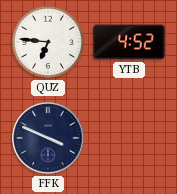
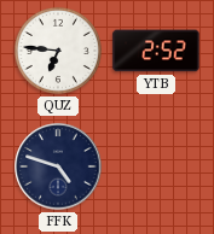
YTB: 4:52 -> 2:52 (156, 51)
FFK: 3:49 -> 4:48 (58, 166)
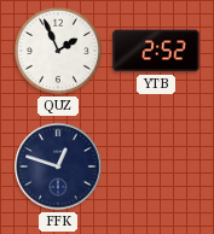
QUZ: 6:46 -> 1:56 (58, 51)
FFK: 4:48 -> 12:48 (58, 166)
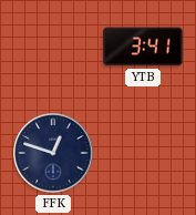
QUZ: 1:56 -> none (58, 51)
YTB: 2:52 -> 3:41 (143, 47)
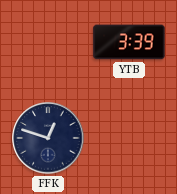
YTB: 3:41 -> 3:39 (129, 42)
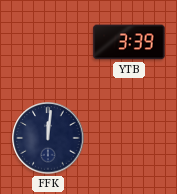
FFK: 12:48 -> 12:01 (48, 138)
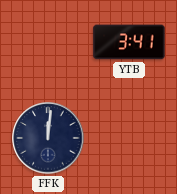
YTB: 3:39 -> 3:41 (129, 42)
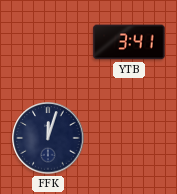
FFK: 12:01 -> 12:03 (48, 138)
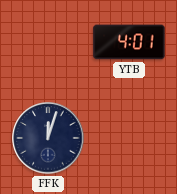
YTB: 3:41 -> 4:01 (129, 42)
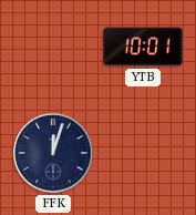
YTB: 4:01 -> 10:01 (143, 47)
